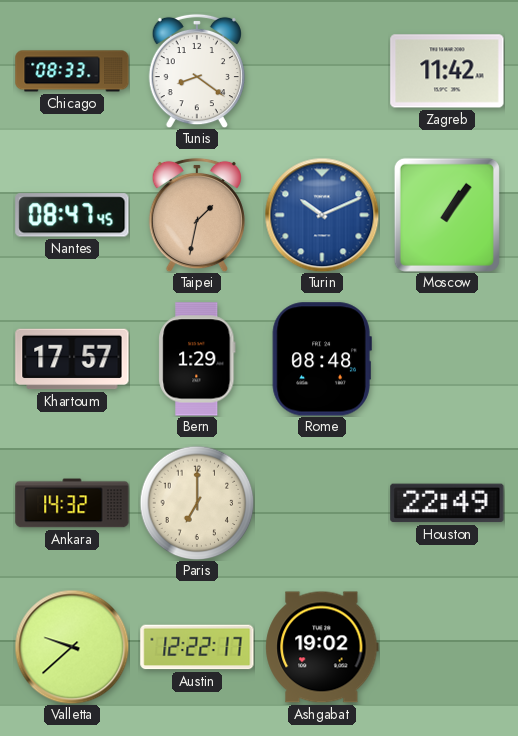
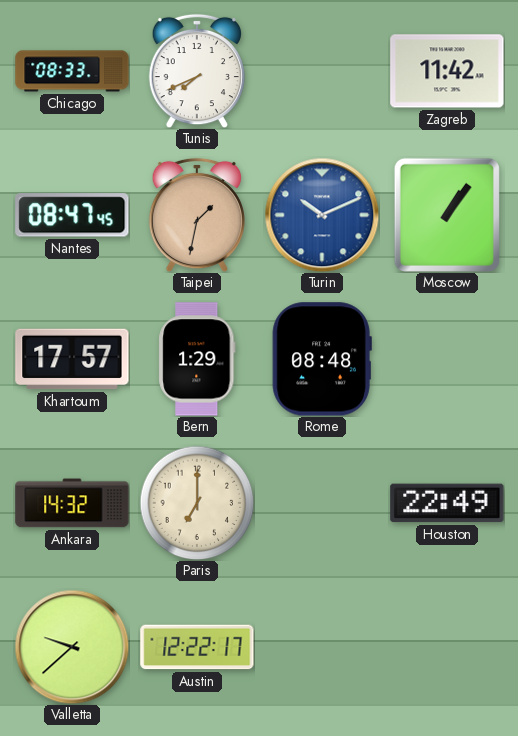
Tunis: 8:21 -> 7:41 (197, 71)
Ashgabat: 19:02 -> none (322, 647)
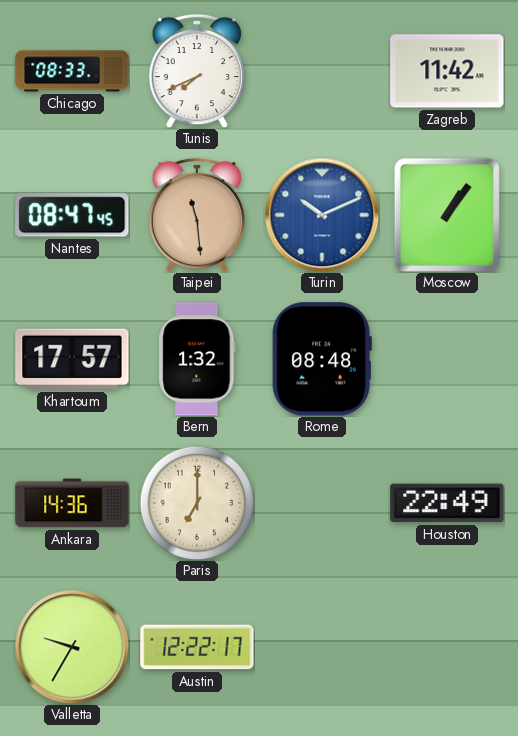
Taipei: 1:32 -> 11:29 (197, 215)
Bern: 1:29 -> 1:32 (197, 359)
Ankara: 14:32 -> 14:36 (72, 503)
Valletta: 9:38 -> 9:35 (72, 647)
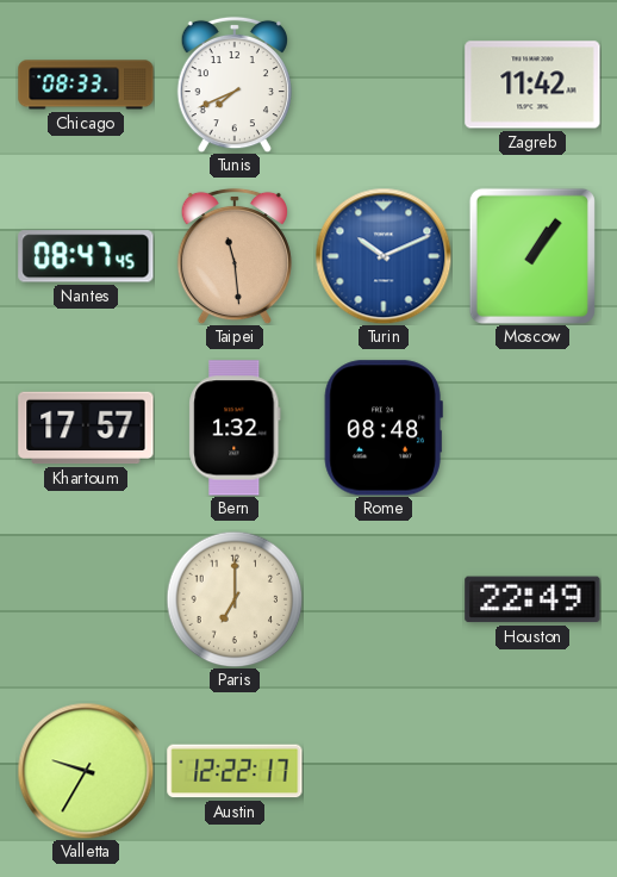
Ankara: 14:36 -> none (72, 503)
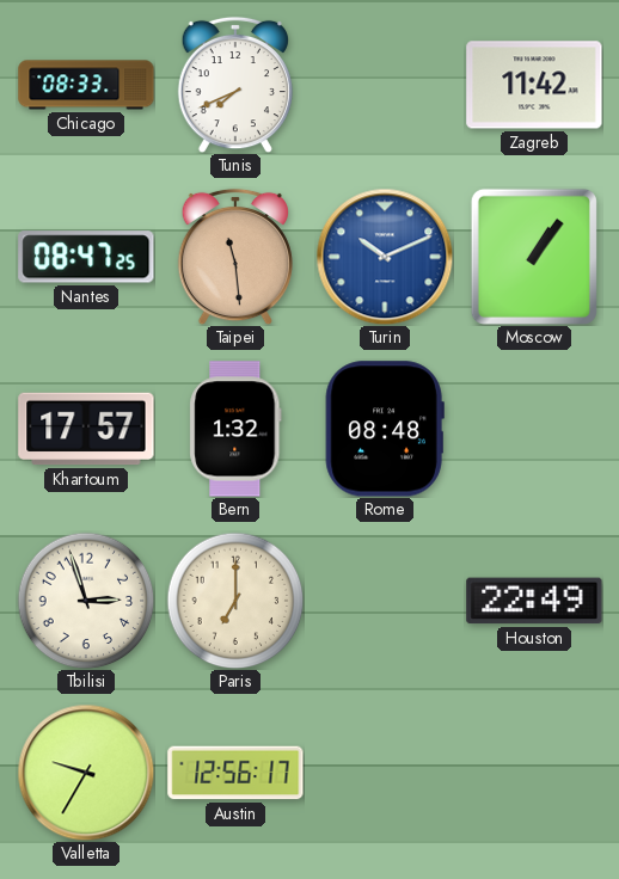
Nantes: 08:47:45 -> 08:47:25 (86, 257)
Tbilisi: none -> 2:57 (86, 601)
Austin: 12:22 -> 12:56 (235, 773)
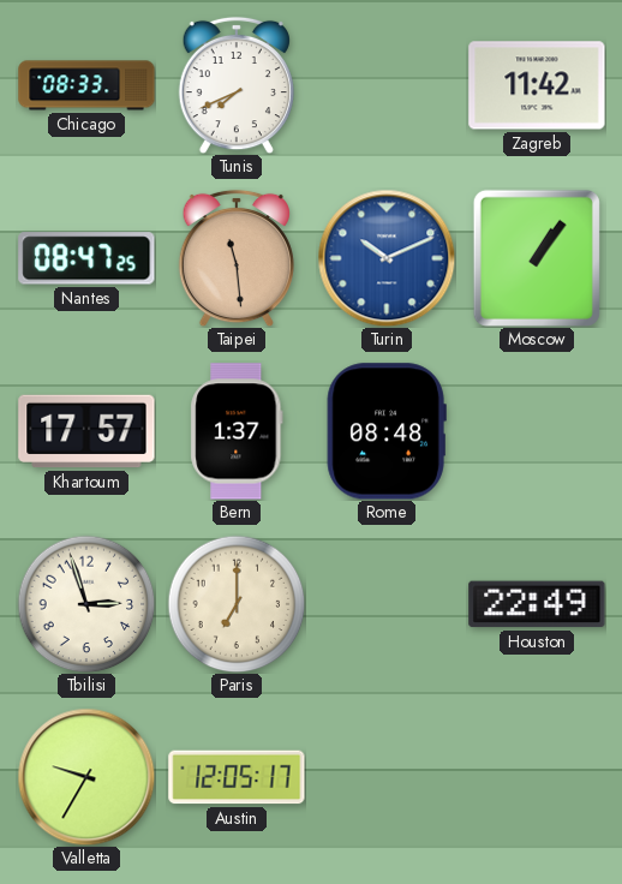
Bern: 1:32 -> 1:37 (237, 431)
Austin: 12:56 -> 12:05 (237, 777)
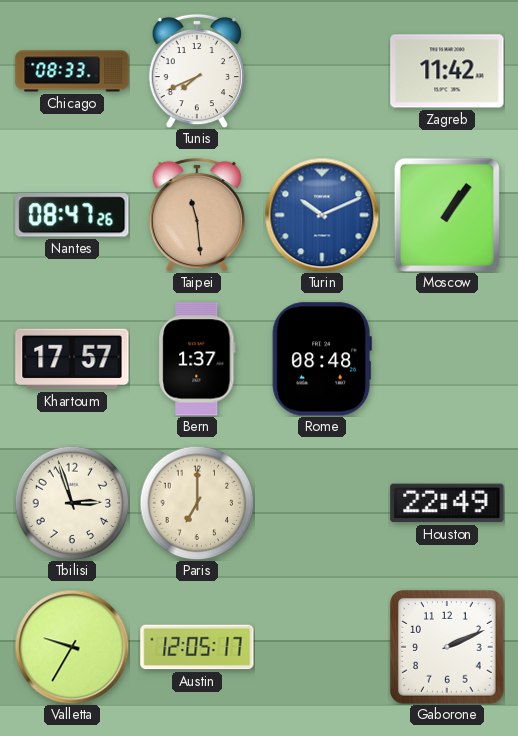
Nantes: 08:47:25 -> 08:47:26 (72, 215)
Gaborone: none -> 2:11 (447, 647)
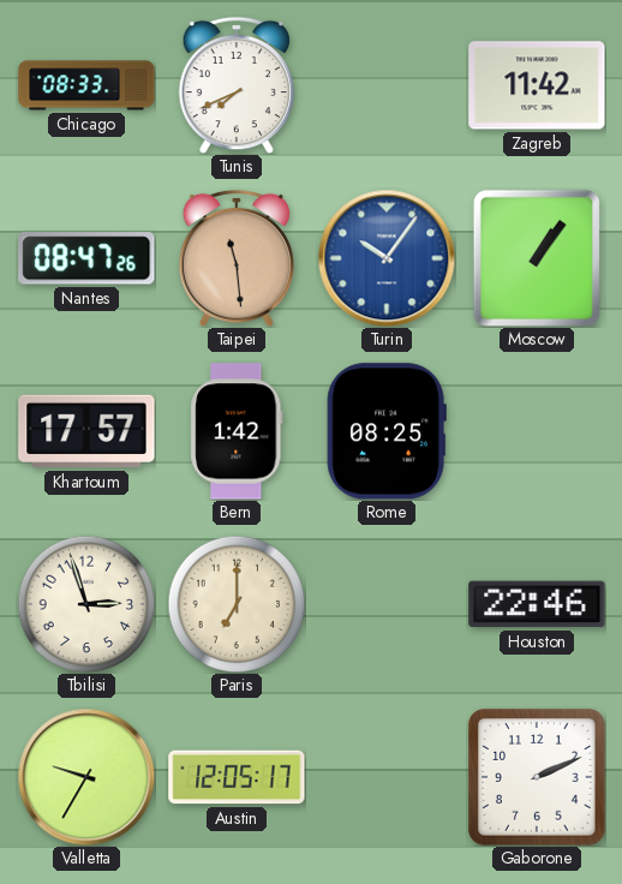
Turin: 10:11 -> 10:06 (387, 258)
Bern: 1:37 -> 1:42 (237, 431)
Rome: 08:48 -> 08:25 (387, 431)
Houston: 22:49 -> 22:46 (537, 604)
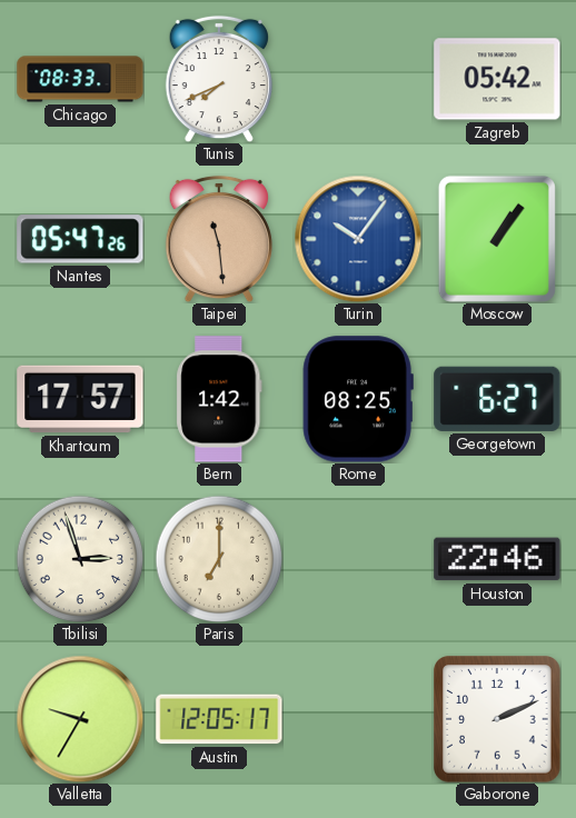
Zagreb: 11:42 -> 05:42 (497, 79)
Nantes: 08:47 -> 05:47 (80, 239)
Georgetown: none -> 6:27 (497, 399)
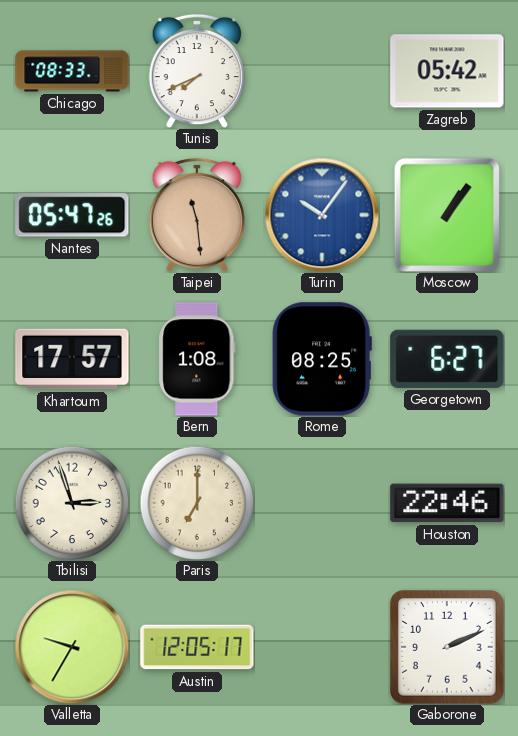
Bern: 1:42 -> 1:08 (197, 359)
